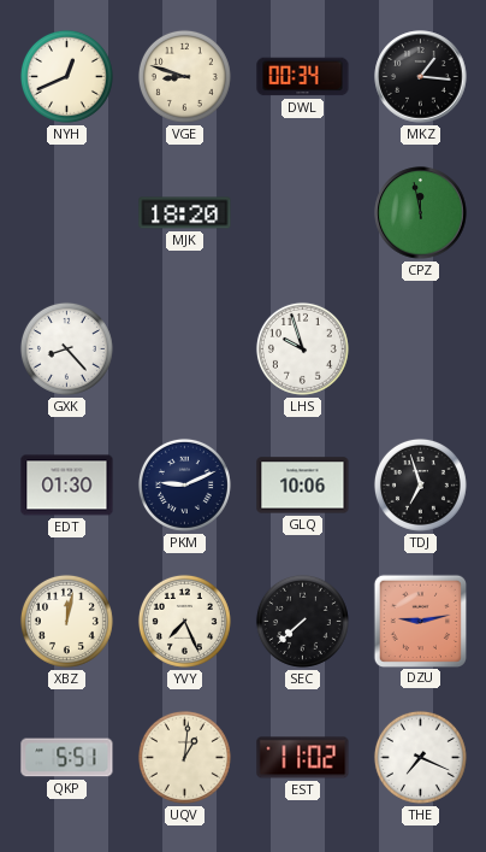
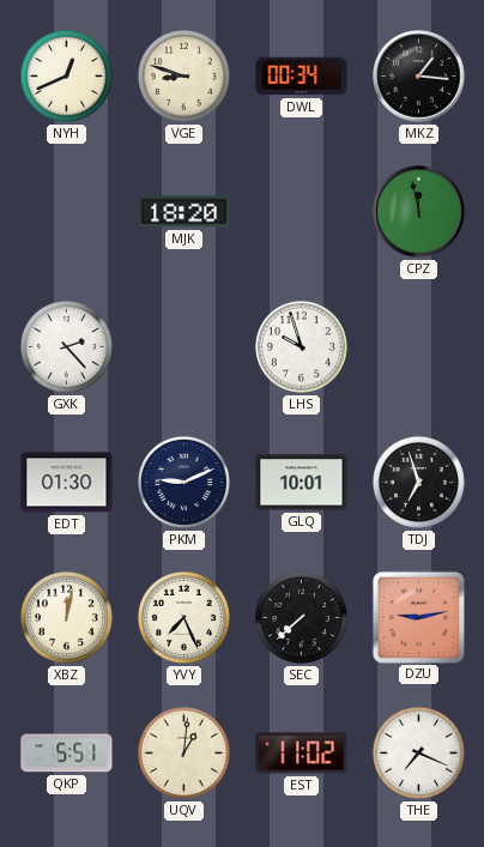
GXK: 8:23 -> 2:23 (66, 346)
GLQ: 10:06 -> 10:01 (302, 483)
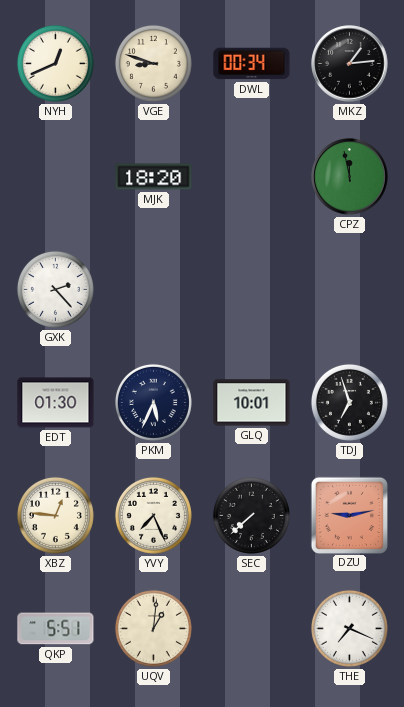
MKZ: 1:16 -> 1:14 (350, 64)
LHS: 9:57 -> none (301, 346)
PKM: 9:11 -> 5:34 (153, 402)
XBZ: 12:02 -> 12:46 (55, 515)
EST: 11:02 -> none (302, 754)
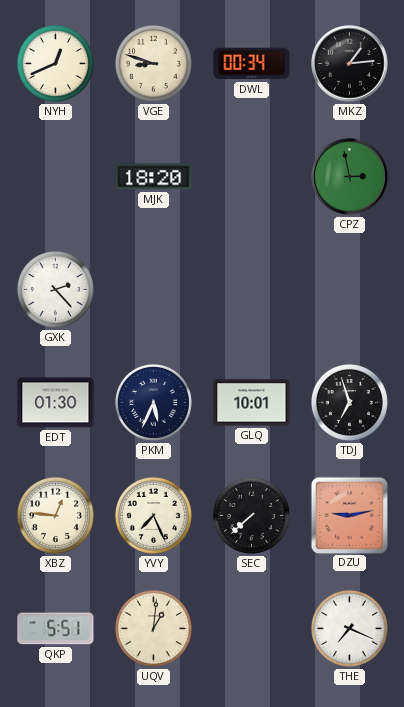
CPZ: 11:58 -> 2:58 (350, 177)
